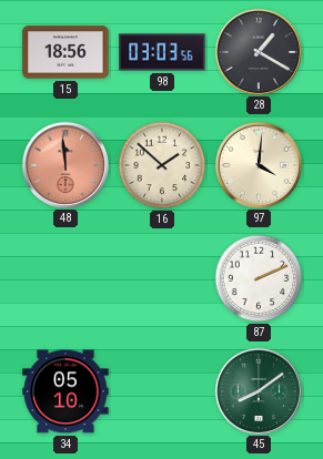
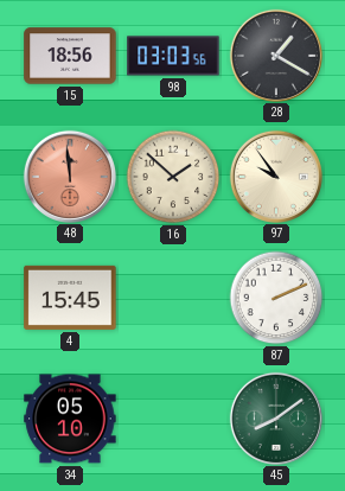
97: 4:01 -> 9:54 (275, 176)
4: none -> 15:45 (70, 298)
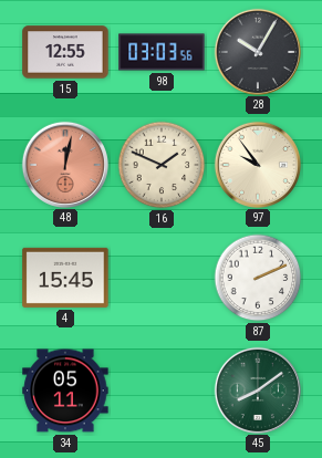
15: 18:56 -> 12:55 (65, 52)
28: 1:20 -> 10:05 (257, 51)
48: 11:59 -> 12:02 (64, 164)
16: 1:52 -> 1:49 (162, 165)
34: 05:10 -> 05:11 (65, 391)
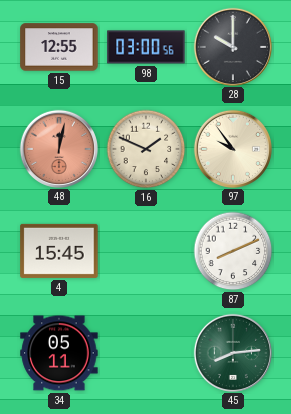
98: 03:03 -> 03:00 (146, 47)
28: 10:05 -> 10:00 (232, 46)
87: 2:11 -> 8:11 (233, 251)
45: 8:09 -> 8:14 (232, 352)
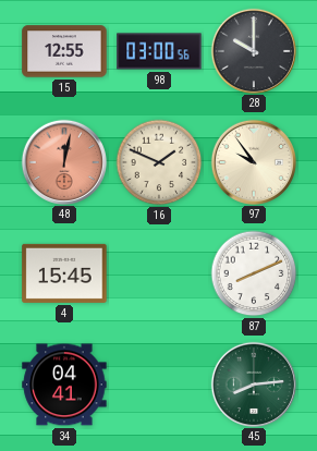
34: 05:11 -> 04:41 (64, 385)
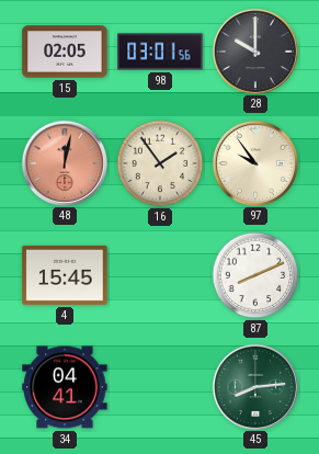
15: 12:55 -> 02:05 (65, 52)
98: 03:00 -> 03:01 (160, 52)
16: 1:49 -> 1:54 (160, 163)
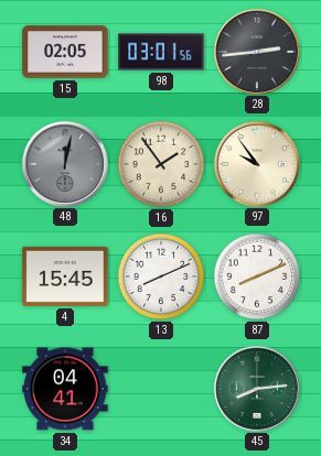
28: 10:00 -> 2:44 (256, 51)
48 dial: salmon -> grey (64, 163)
13: none -> 8:11 (161, 276)
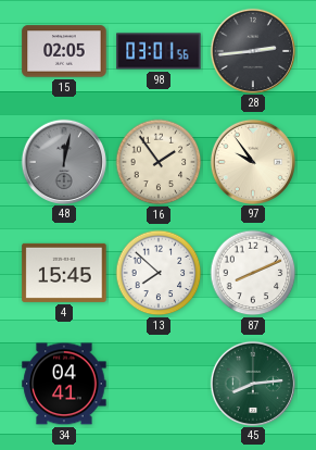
13: 8:11 -> 7:52 (159, 273)
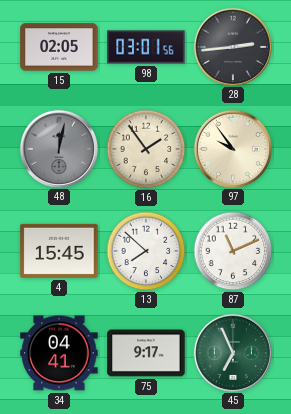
87: 8:11 -> 11:11 (233, 251)
75: none -> 9:17 (146, 353)
45: 8:14 -> 6:56 (232, 352)
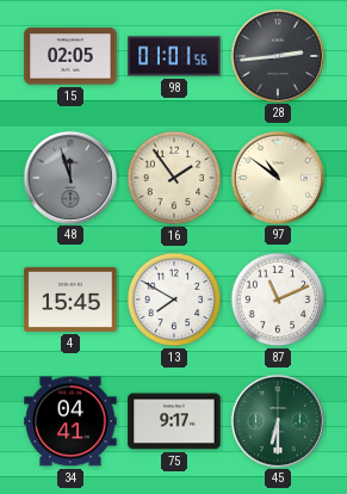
98: 03:01 -> 01:01 (174, 56)
48: 12:02 -> 11:57 (69, 177)
97: 9:54 -> 10:51 (277, 177)
13: 7:52 -> 7:50 (174, 300)
45: 6:56 -> 6:30 (277, 420)
